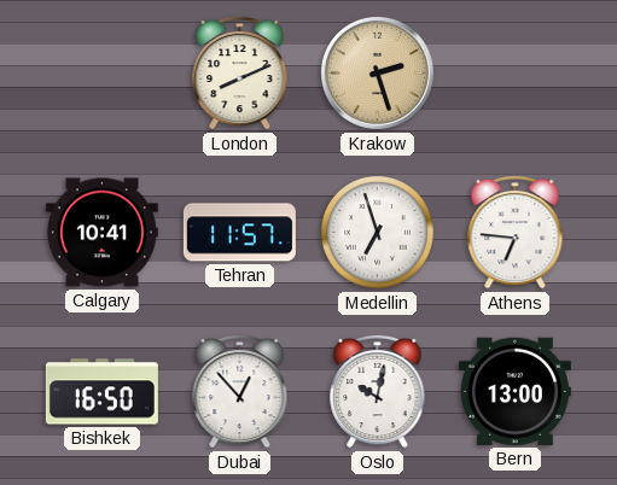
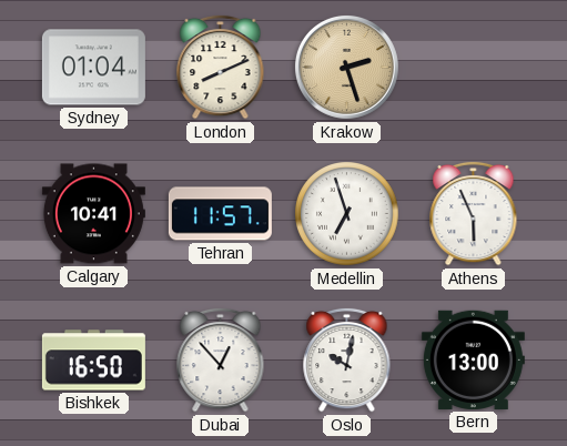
Sydney: none -> 01:04 (93, 68)
Athens: 6:46 -> 5:56 (474, 213)
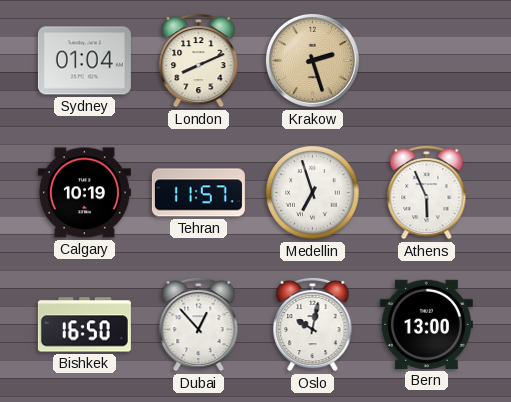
Calgary: 10:41 -> 10:19 (84, 193)
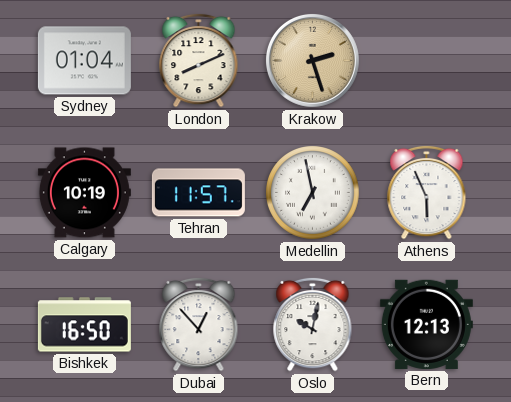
Medellin: 6:57 -> 6:58 (313, 193)
Bern: 13:00 -> 12:13 (426, 324)
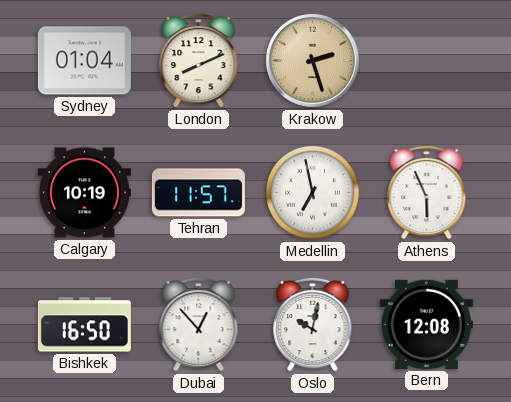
Bern: 12:13 -> 12:08 (426, 324)
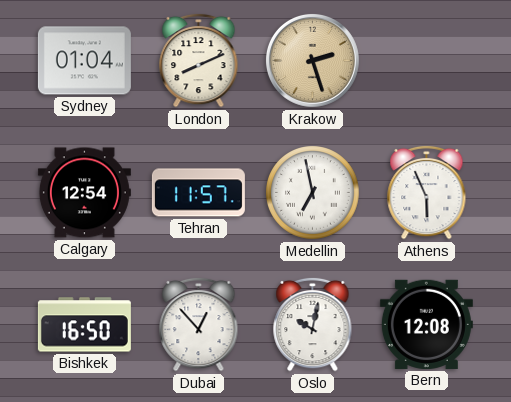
Calgary: 10:19 -> 12:54 (84, 193)
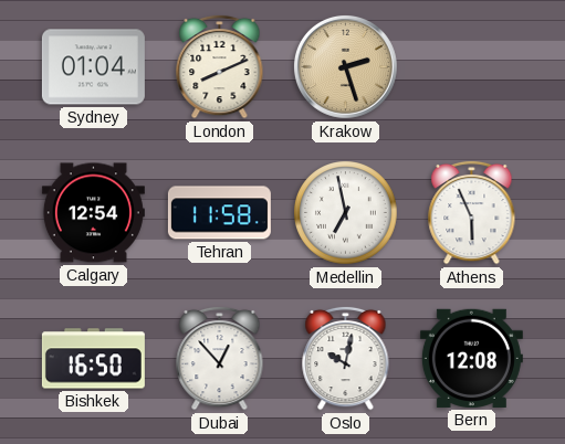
Tehran: 11:57 -> 11:58 (219, 213)
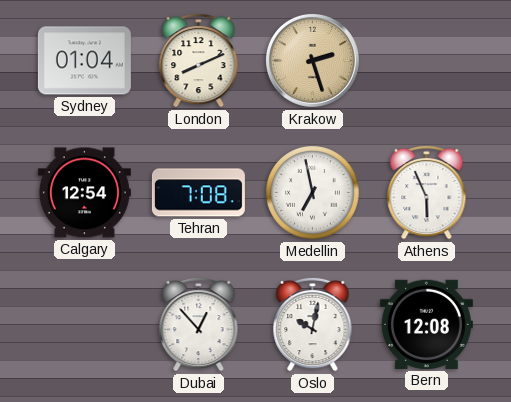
Tehran: 11:58 -> 7:08 (198, 193)
Bishkek: 16:50 -> none (93, 359)
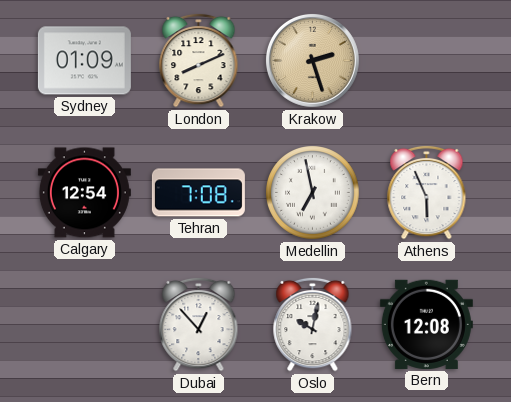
Sydney: 01:04 -> 01:09 (84, 61)
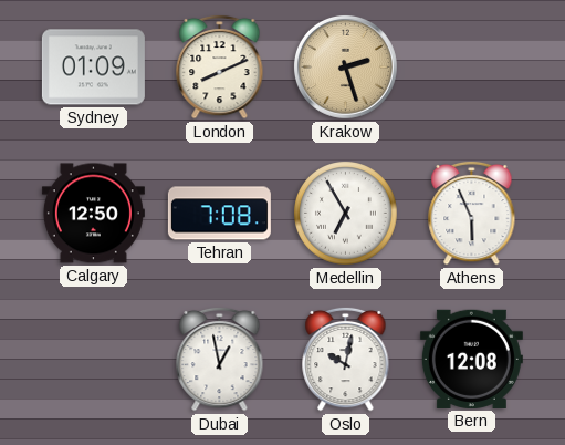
Calgary: 12:54 -> 12:50 (93, 214)
Medellin: 6:58 -> 6:55 (346, 214)
Dubai: 12:53 -> 12:58 (220, 359)
